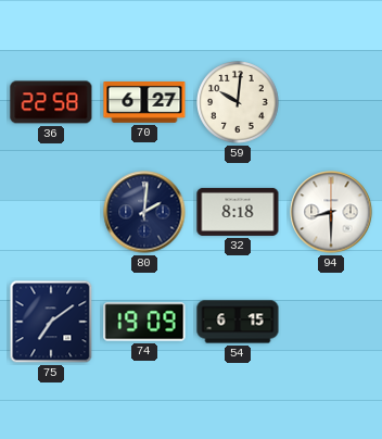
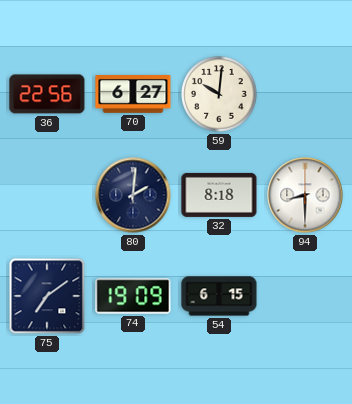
36: 22:58 -> 22:56 (47, 94)
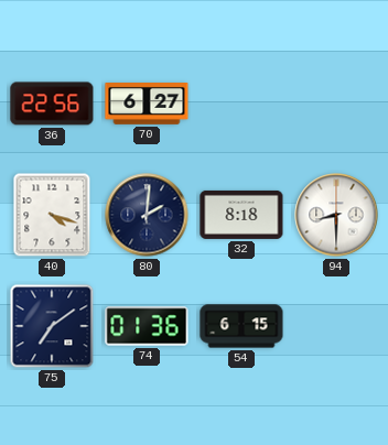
59: 10:01 -> none (219, 94)
40: none -> 4:18 (52, 215)
74: 19:09 -> 01:36 (147, 326)
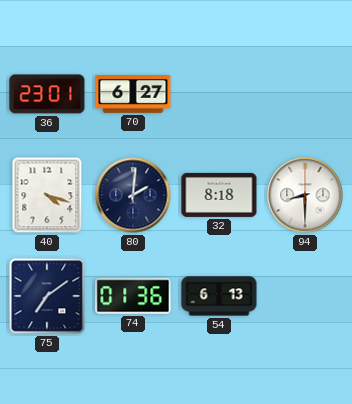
36: 22:56 -> 23:01 (47, 94)
54: 6:15 -> 6:13 (219, 296)
